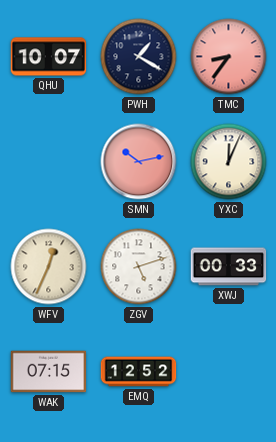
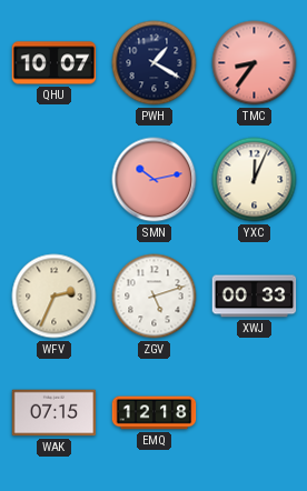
WFV: 12:34 -> 2:34 (55, 297)
EMQ: 12:52 -> 12:18 (155, 413)
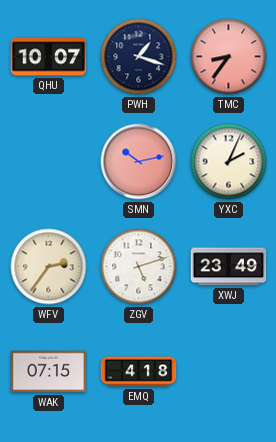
PWH: 1:20 -> 1:18 (139, 57)
YXC: 12:04 -> 2:04 (229, 162)
WFV: 2:34 -> 2:36 (49, 267)
XWJ: 00:33 -> 23:49 (229, 267)
EMQ: 12:18 -> 4:18 (139, 372)
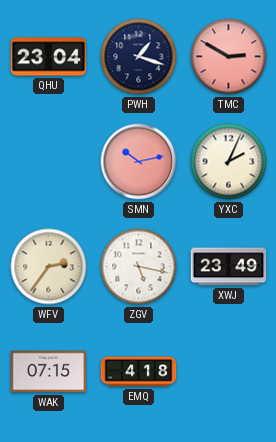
QHU: 10:07 -> 23:04 (49, 57)
TMC: 8:36 -> 2:50 (229, 57)
ZGV: 5:12 -> 5:17 (139, 267)
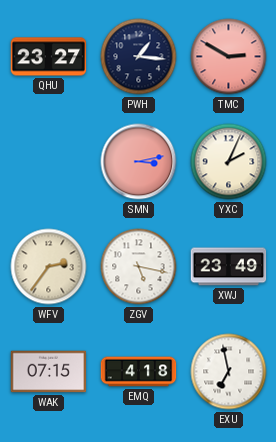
QHU: 23:04 -> 23:27 (49, 57)
PWH: 1:18 -> 1:16 (139, 57)
SMN: 10:13 -> 3:13 (139, 162)
EXU: none -> 6:58 (229, 372)
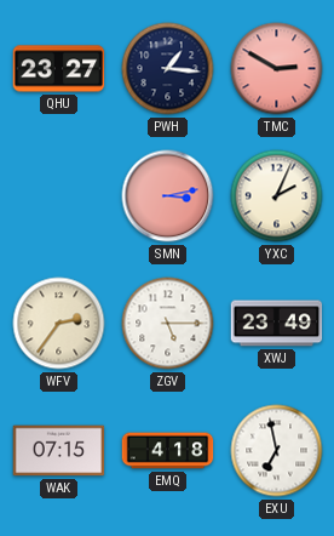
ZGV: 5:17 -> 5:15 (168, 324)
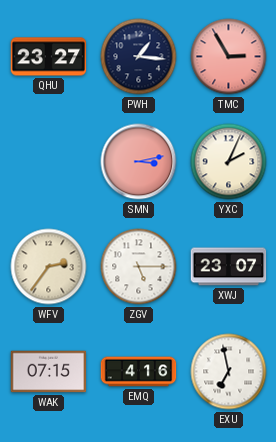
TMC: 2:50 -> 2:55 (229, 57)
XWJ: 23:49 -> 23:07 (229, 267)
EMQ: 4:18 -> 4:16 (139, 372)
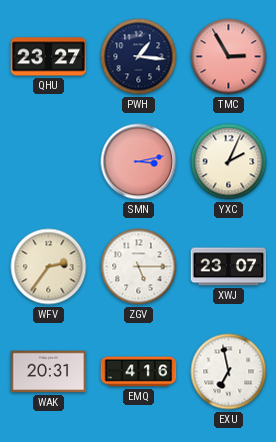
WAK: 07:15 -> 20:31 (49, 372)
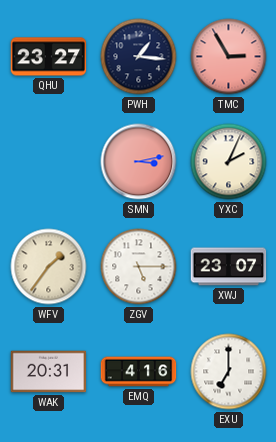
WFV: 2:36 -> 1:36 (49, 267)
EXU: 6:58 -> 7:00 (229, 372)
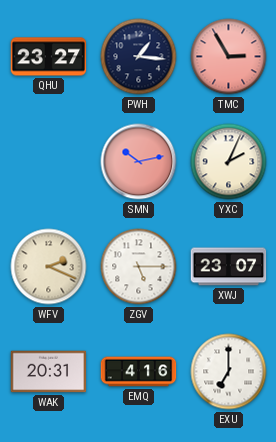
SMN: 3:13 -> 10:13 (139, 162)
WFV: 1:36 -> 2:19 (49, 267)
